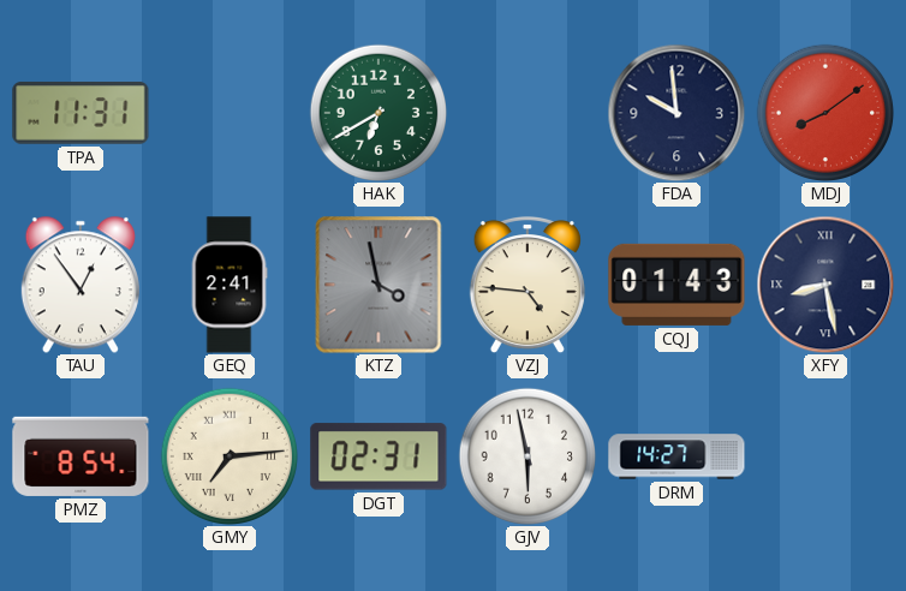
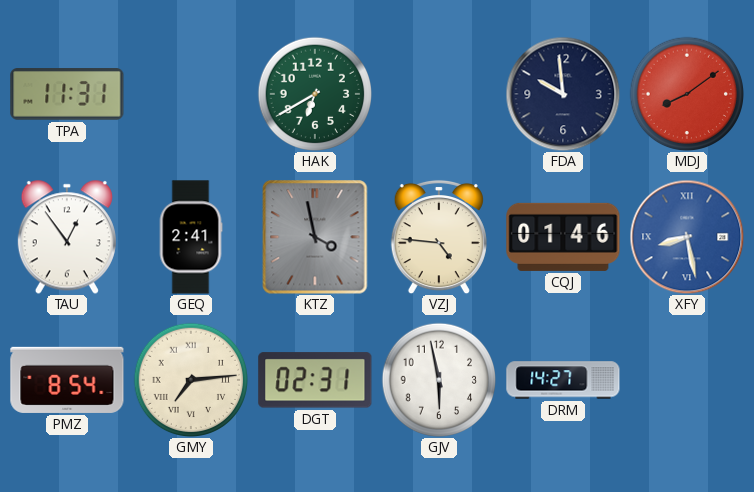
CQJ: 01:43 -> 01:46 (563, 237)
XFY dial: navy -> blue (687, 237)
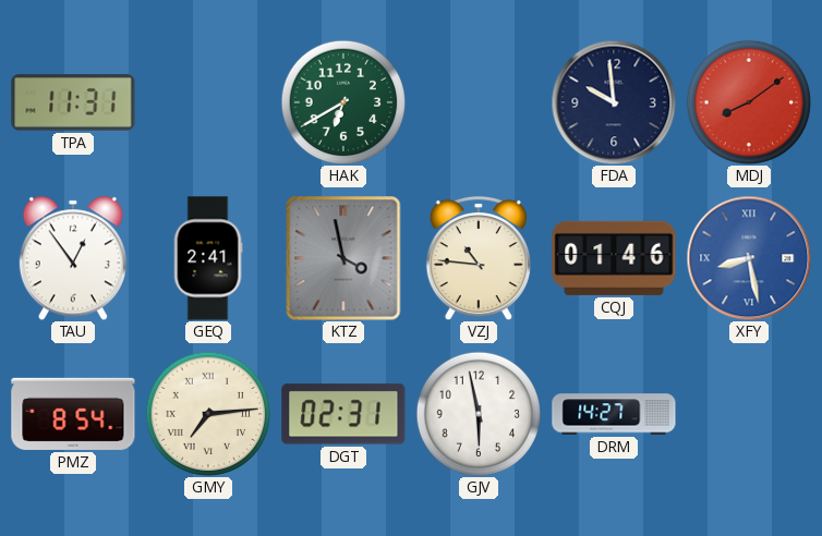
VZJ: 4:46 -> 10:46 (479, 258)
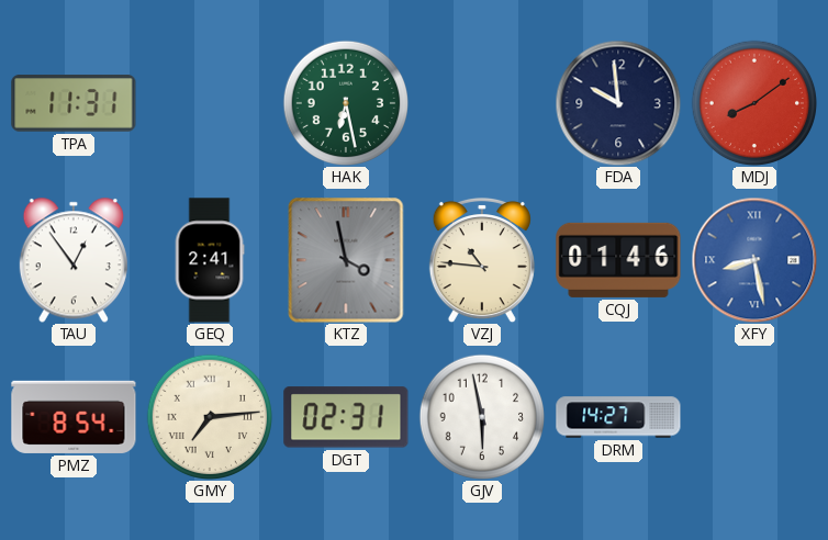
HAK: 6:40 -> 6:28 (345, 102)
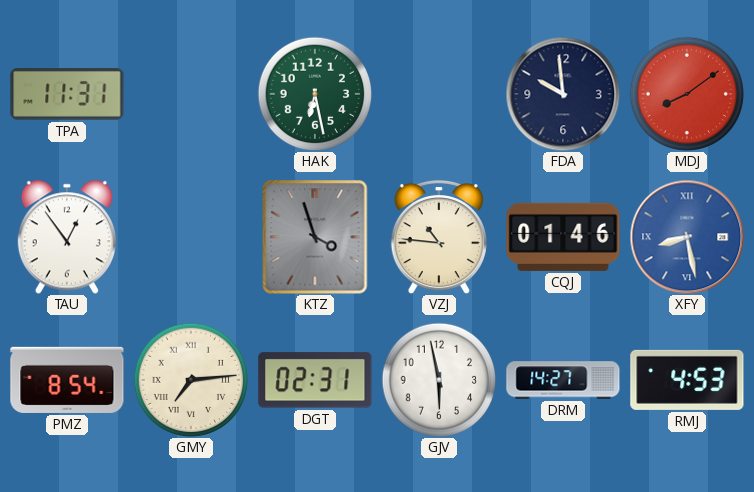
GEQ: 2:41 -> none (210, 260)
KTZ: 3:58 -> 3:57 (315, 237)
RMJ: none -> 4:53 (687, 380)
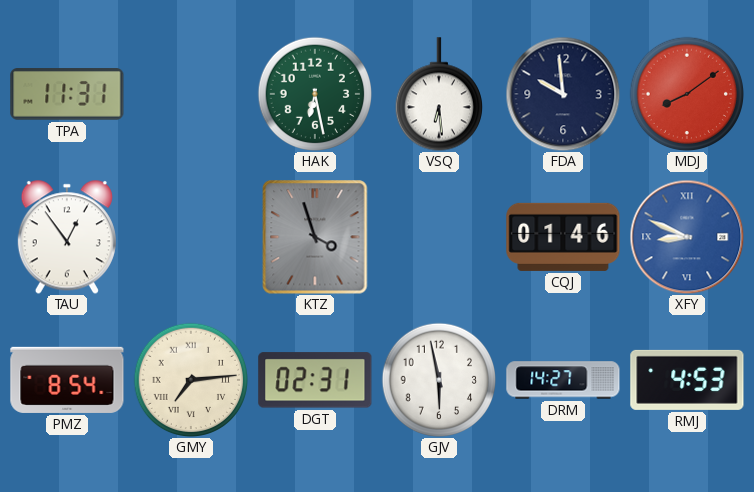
VSQ: none -> 6:29 (439, 94)
VZJ: 10:46 -> none (439, 237)
XFY: 8:28 -> 8:49 (687, 237)
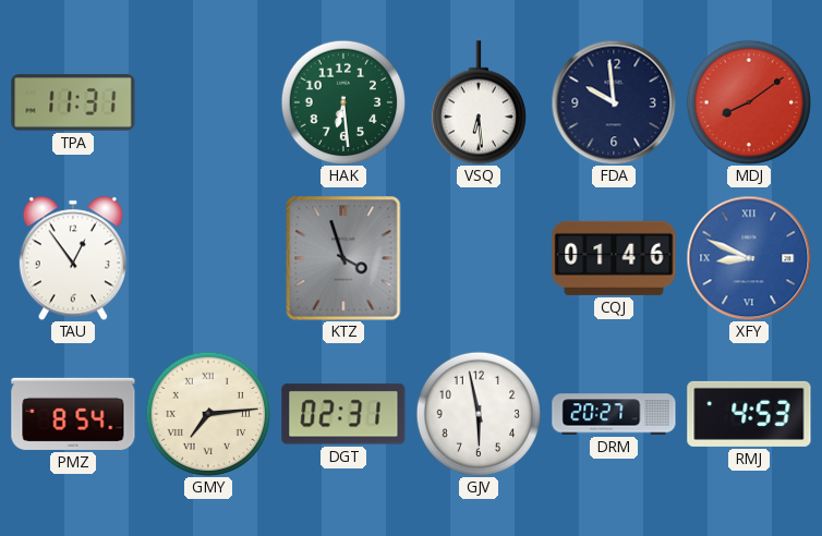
HAK: 6:28 -> 6:29 (342, 101)
DRM: 14:27 -> 20:27 (614, 414)
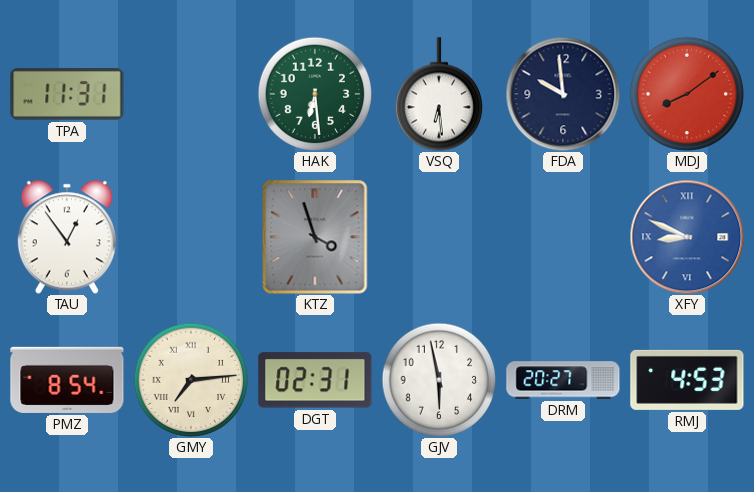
CQJ: 01:46 -> none (614, 258)
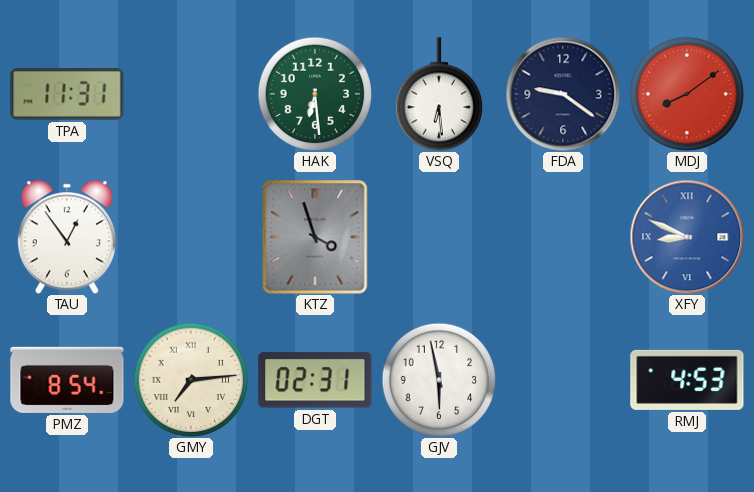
FDA: 9:59 -> 9:21 (563, 94)
DRM: 20:27 -> none (563, 380)
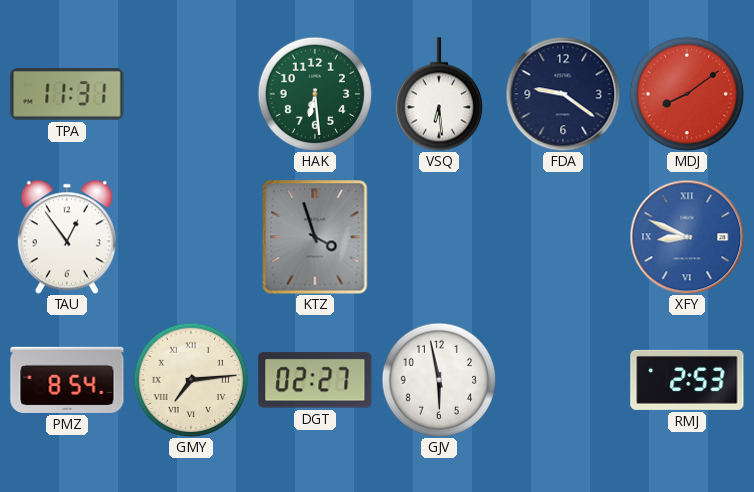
DGT: 02:31 -> 02:27 (315, 380)
RMJ: 4:53 -> 2:53 (687, 380)
